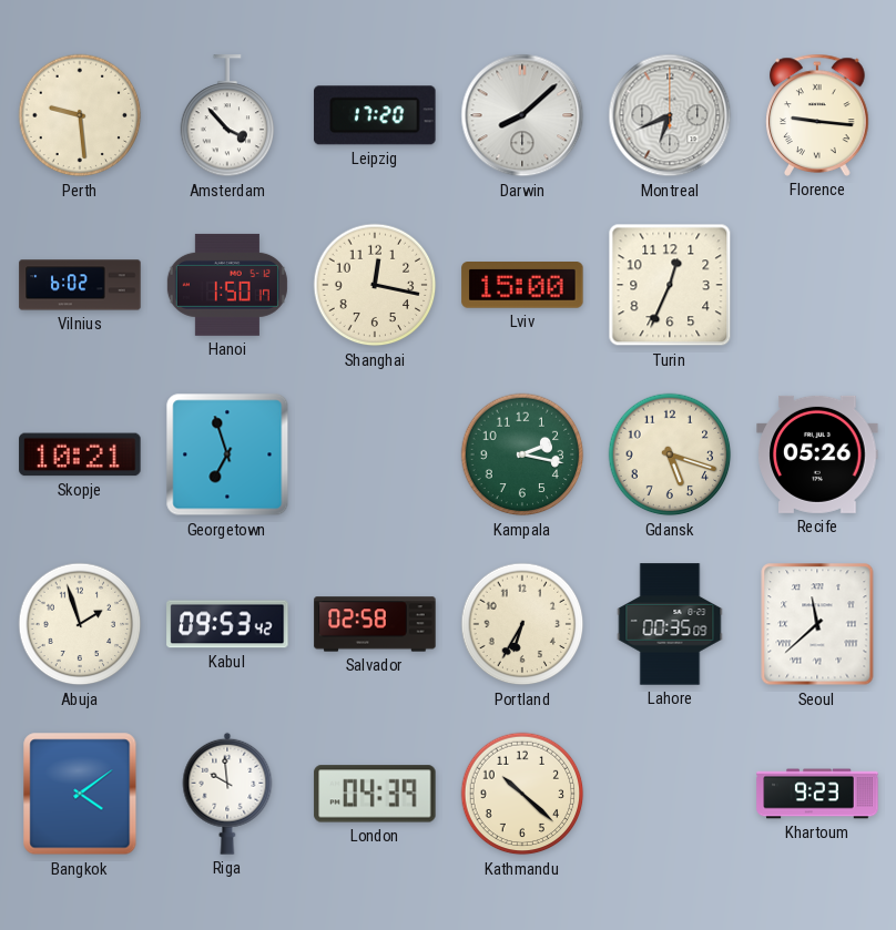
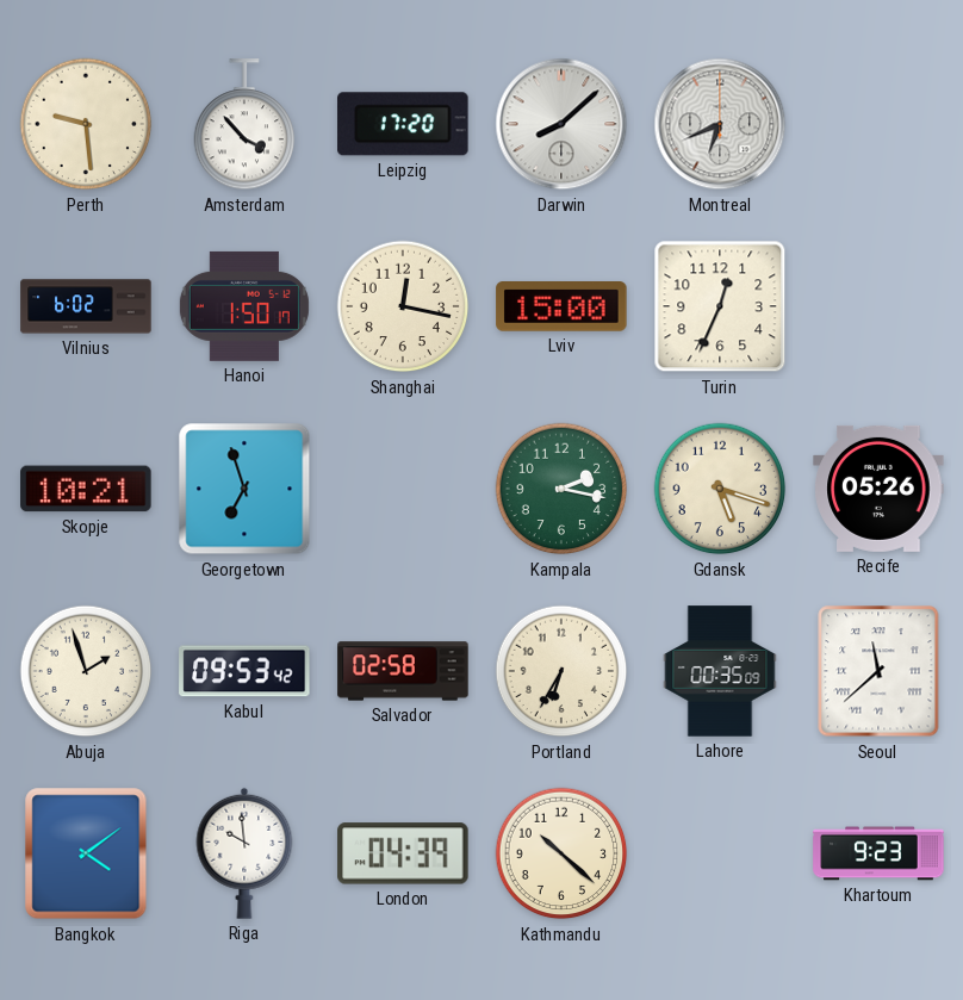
Florence: 9:16 -> none (817, 115)
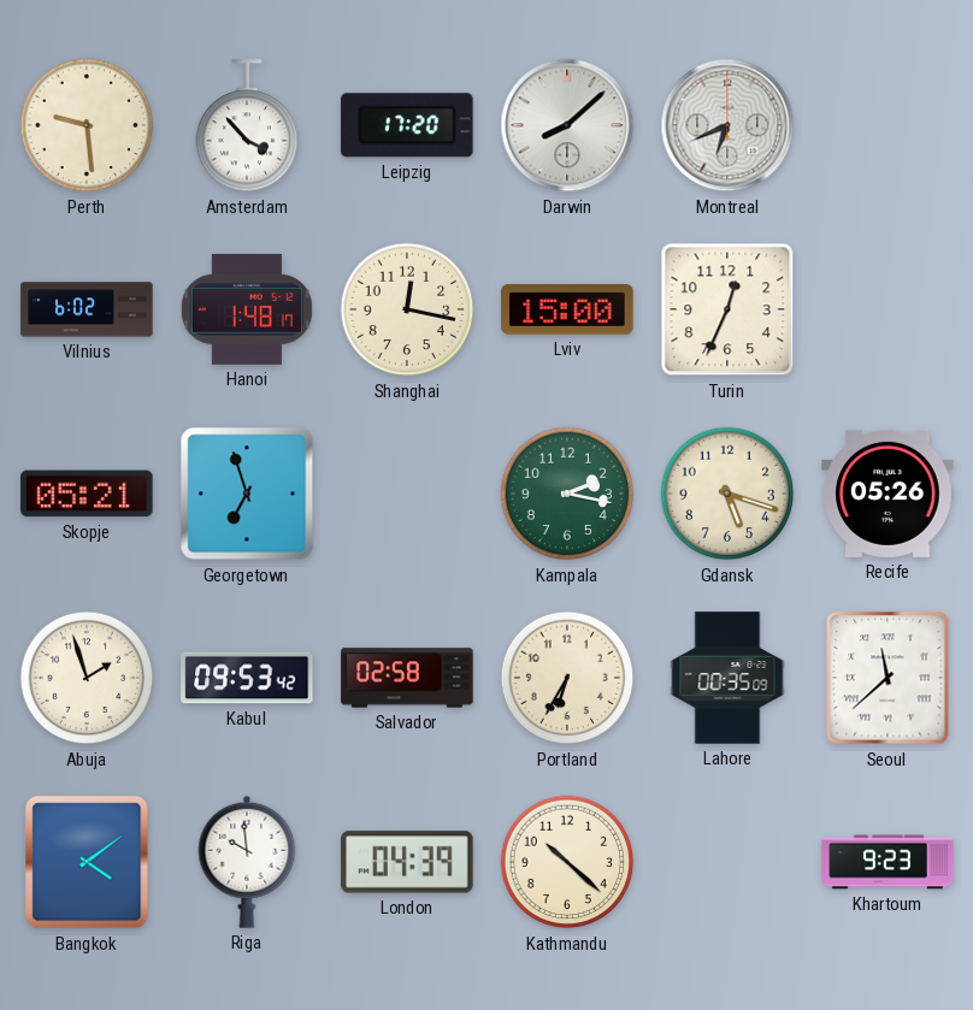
Hanoi: 1:50 -> 1:48 (247, 309)
Skopje: 10:21 -> 05:21 (87, 494)
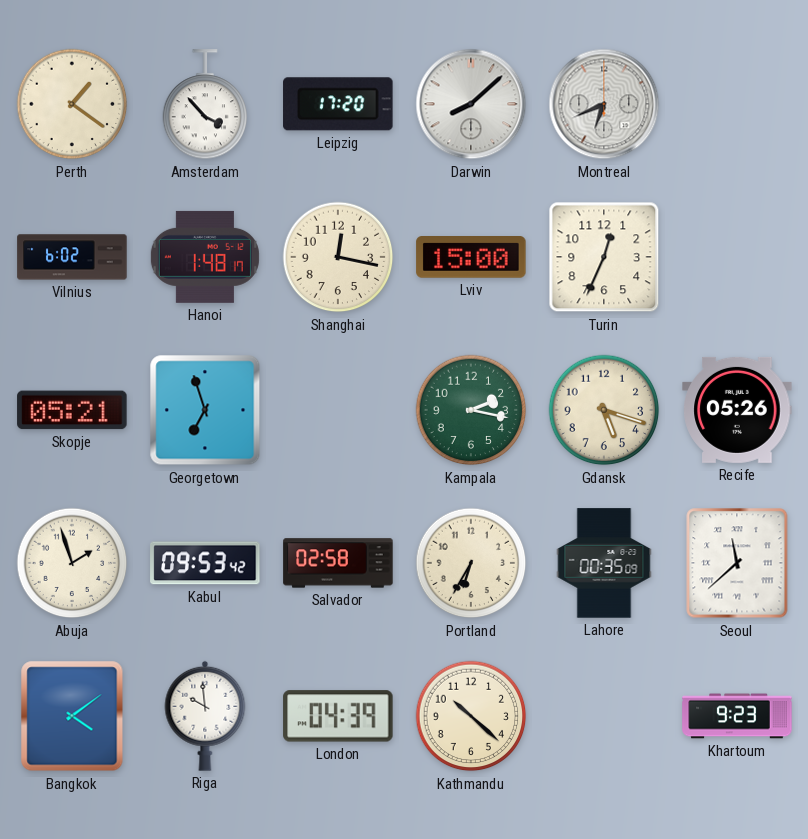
Perth: 9:29 -> 1:21 (72, 104)
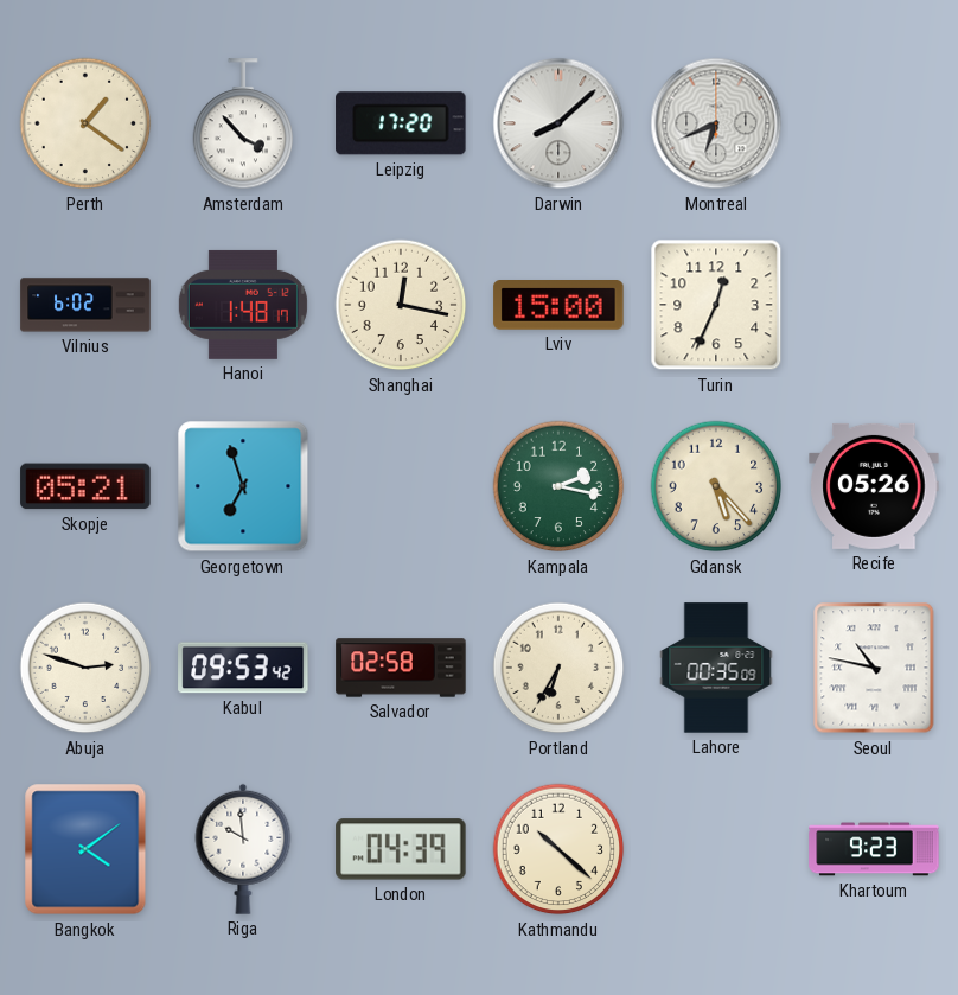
Gdansk: 5:18 -> 5:23 (716, 486)
Abuja: 1:57 -> 2:48 (85, 668)
Seoul: 11:38 -> 10:47 (874, 668)
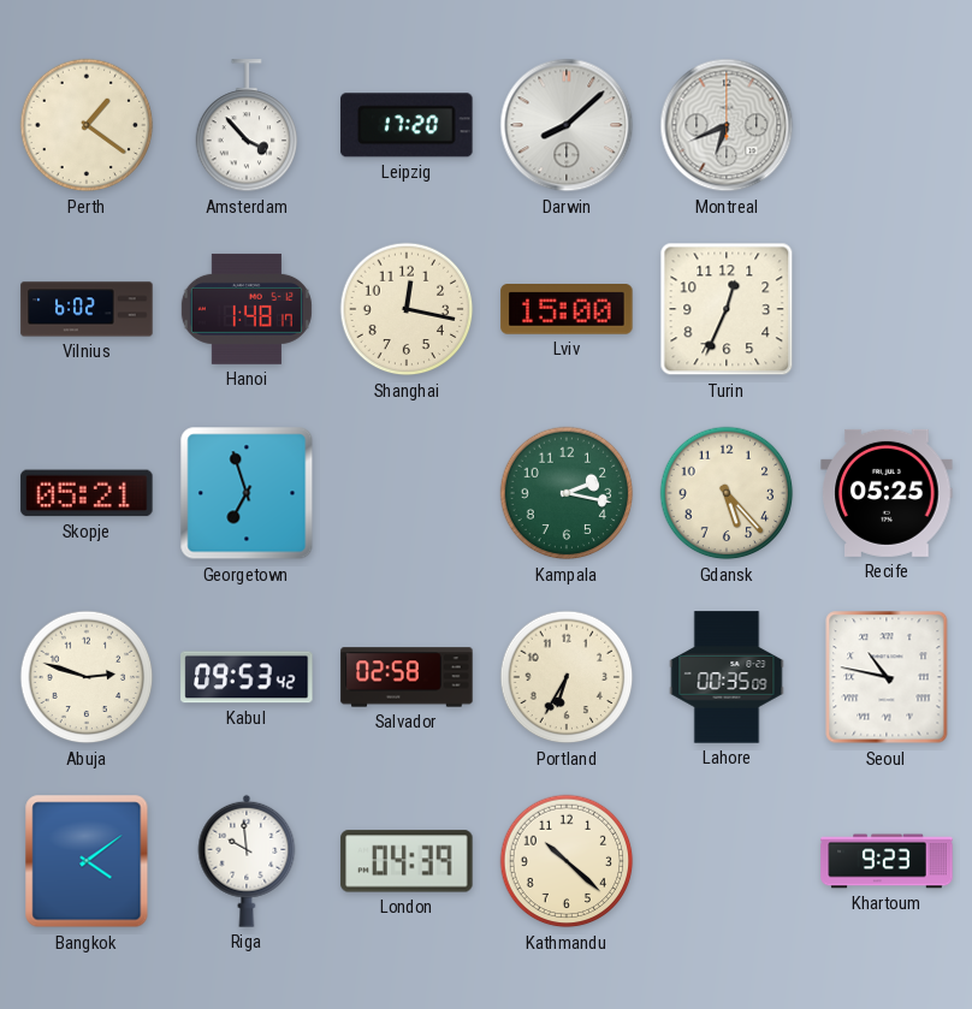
Recife: 05:26 -> 05:25 (887, 493)
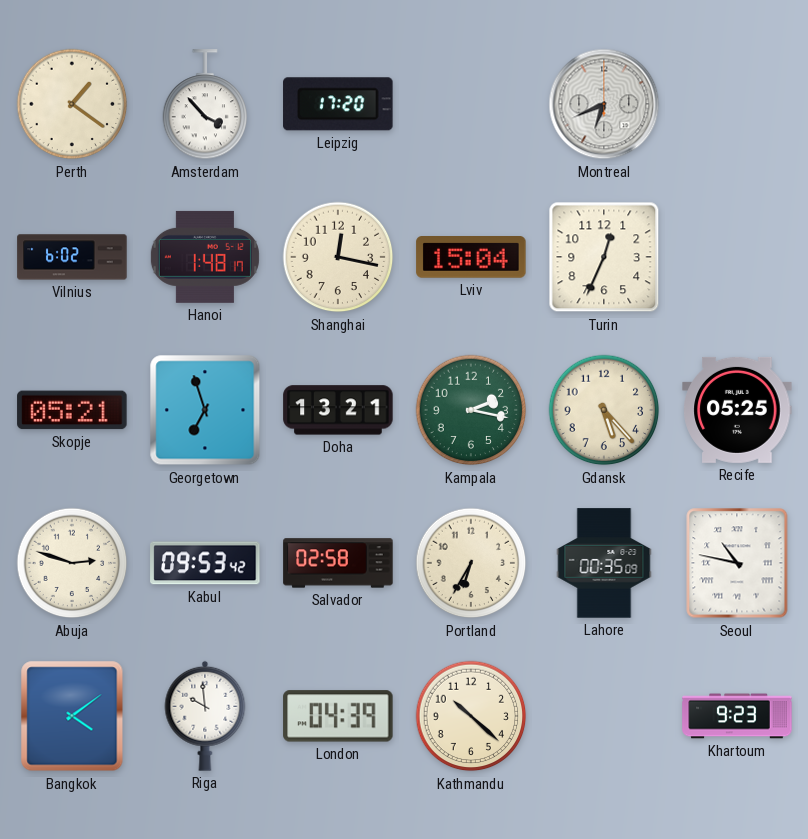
Darwin: 8:08 -> none (567, 125)
Lviv: 15:00 -> 15:04 (471, 258)
Doha: none -> 13:21 (338, 410)
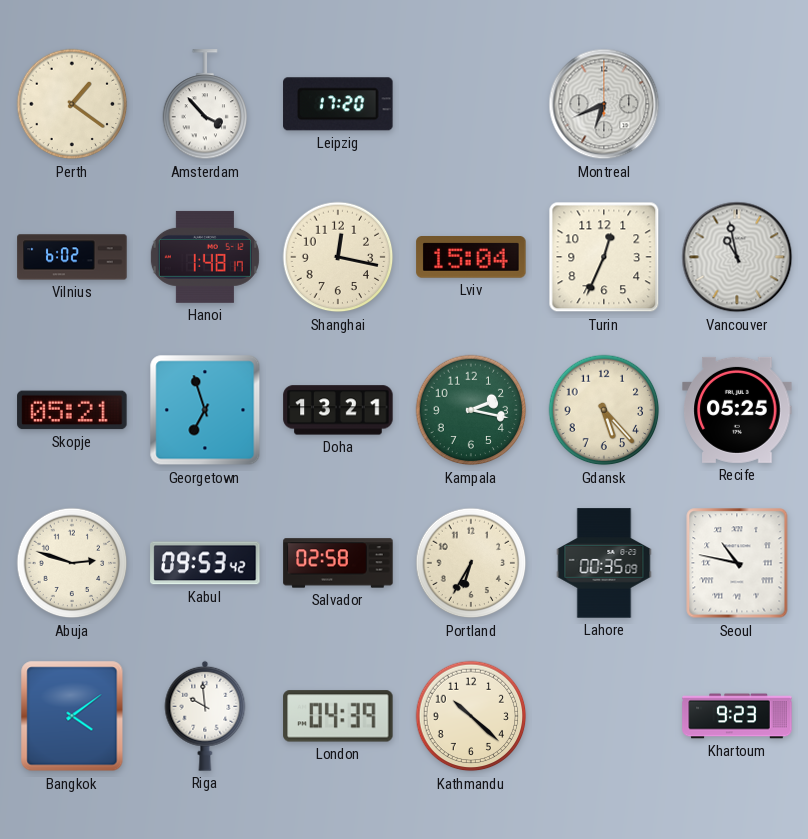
Vancouver: none -> 10:58 (737, 257)
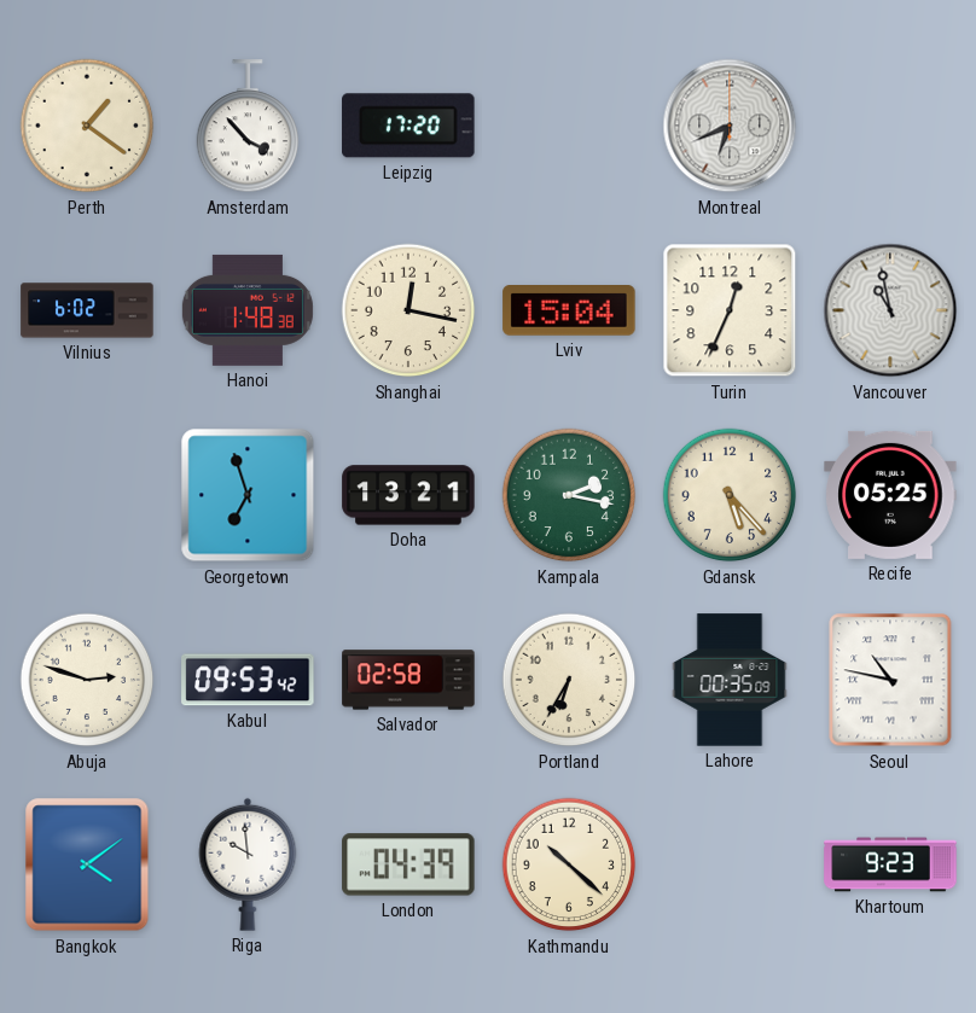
Hanoi: 1:48:17 -> 1:48:38 (248, 310)
Skopje: 05:21 -> none (72, 410)
